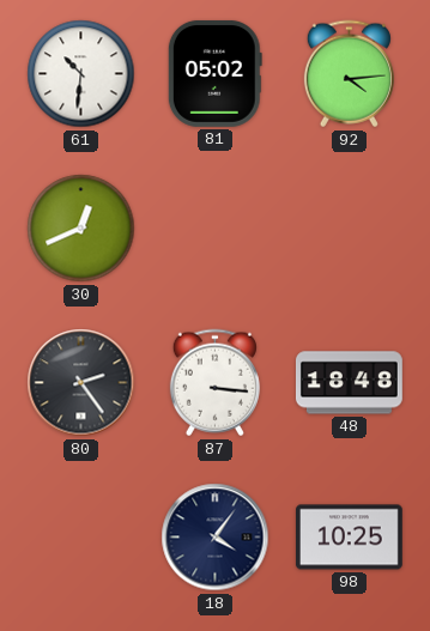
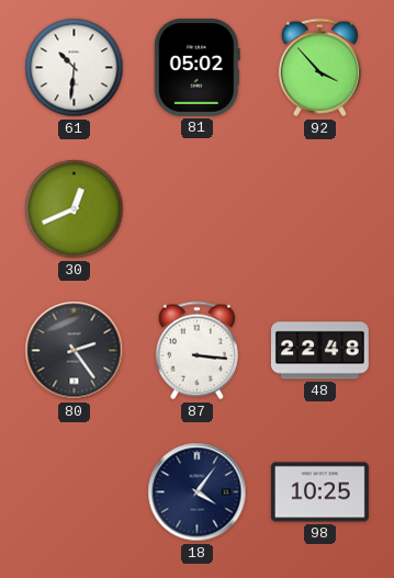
92: 4:14 -> 3:53 (319, 68)
48: 18:48 -> 22:48 (320, 351)
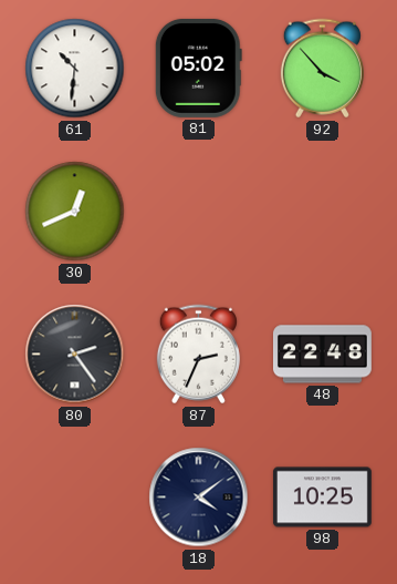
87: 3:16 -> 2:34 (198, 355)
18: 4:06 -> 4:09 (199, 498)
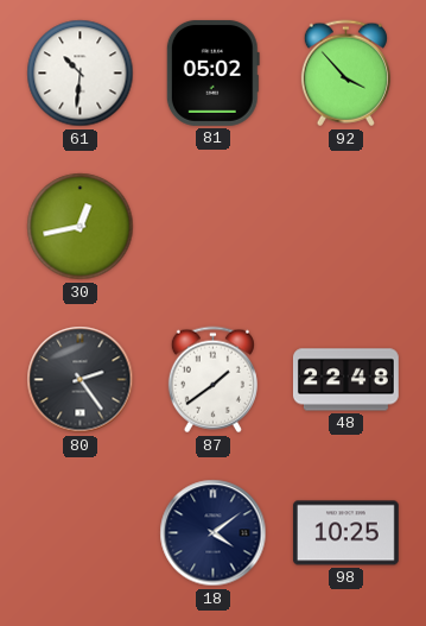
30: 12:41 -> 12:43 (81, 227)
87: 2:34 -> 1:39 (212, 380)
